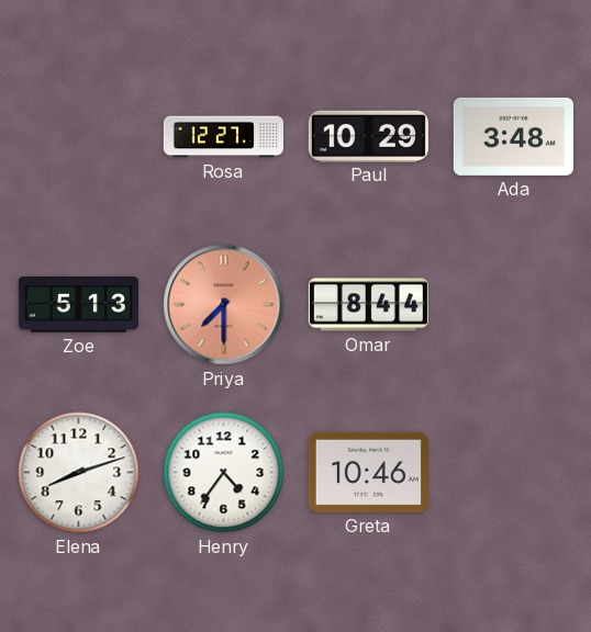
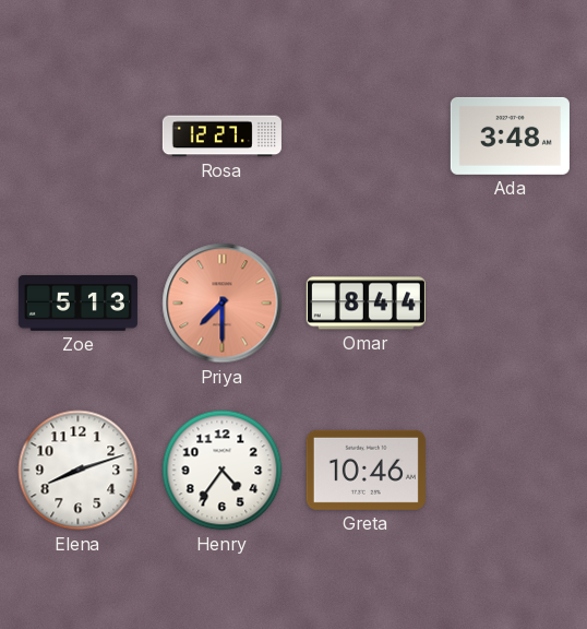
Paul: 10:29 -> none (368, 136)
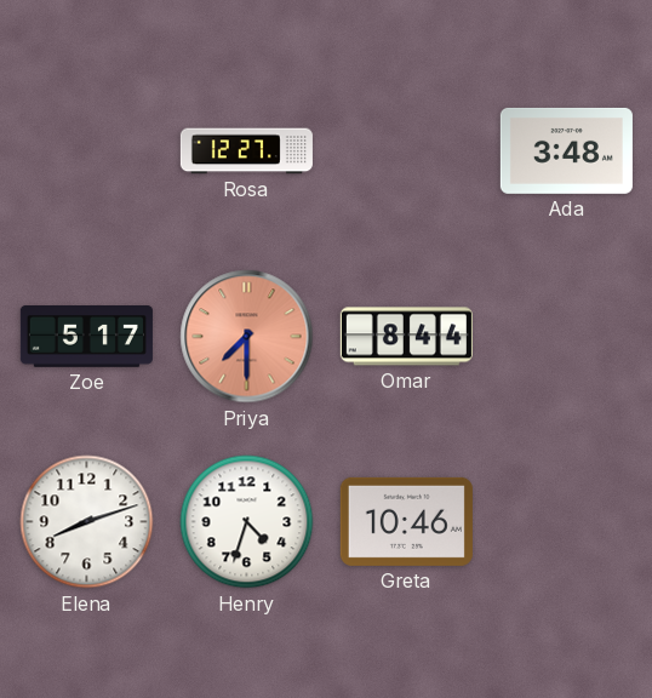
Zoe: 5:13 -> 5:17 (86, 337)
Henry: 4:36 -> 4:33 (247, 522)
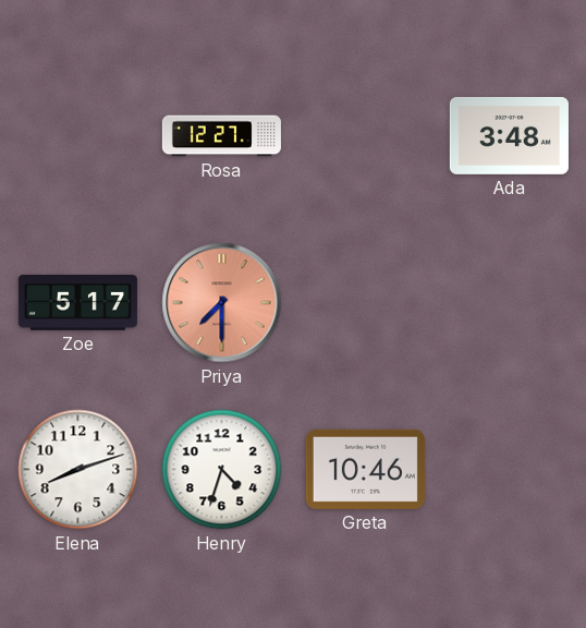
Omar: 8:44 -> none (406, 337)
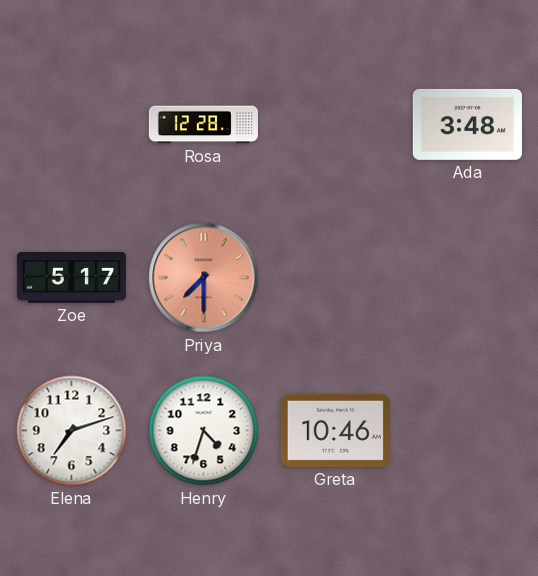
Rosa: 12:27 -> 12:28 (203, 125)
Elena: 8:12 -> 7:12 (72, 431)
